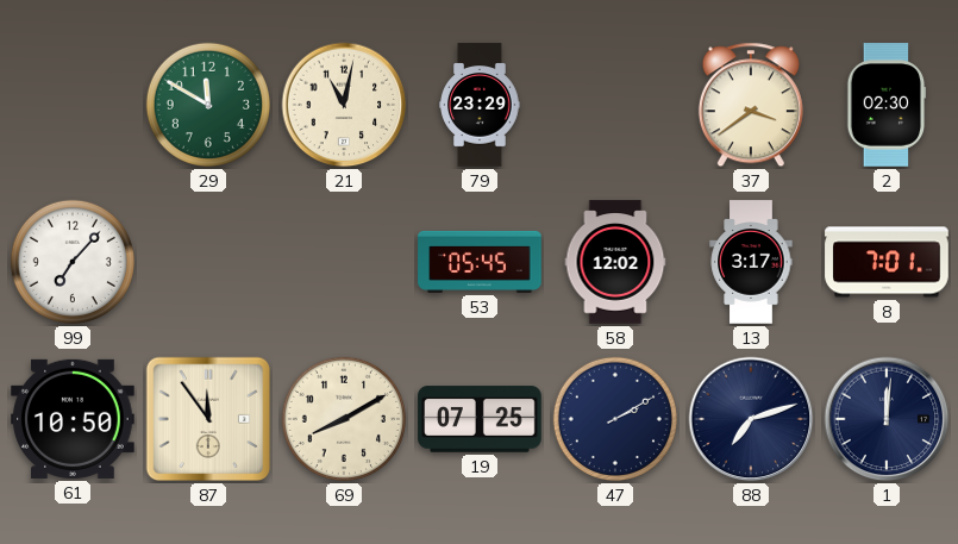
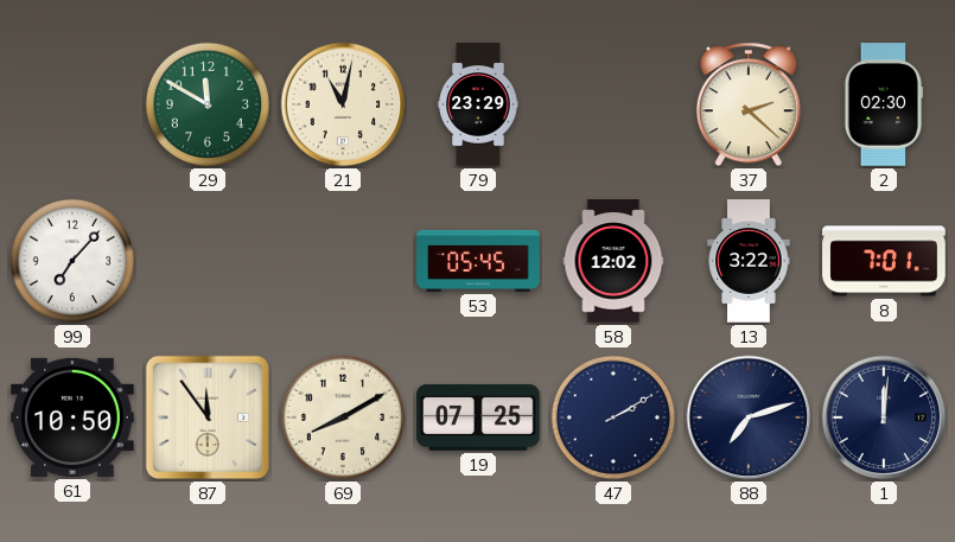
37: 3:39 -> 2:22 (749, 104)
13: 3:17 -> 3:22 (749, 261)
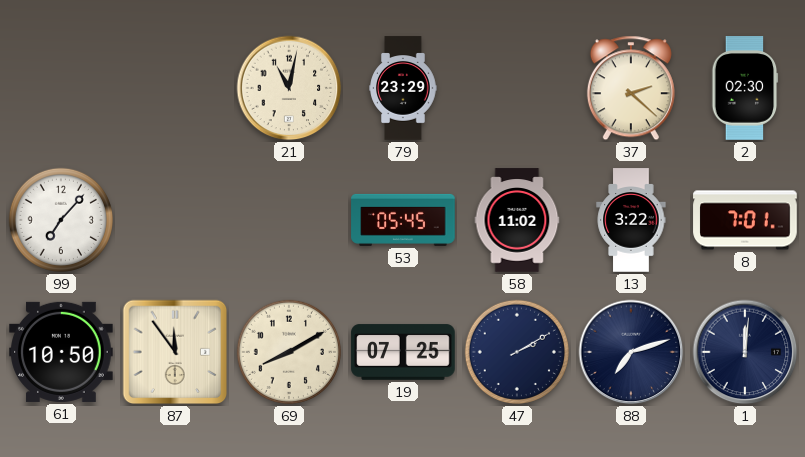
29: 11:50 -> none (208, 104)
58: 12:02 -> 11:02 (517, 220)
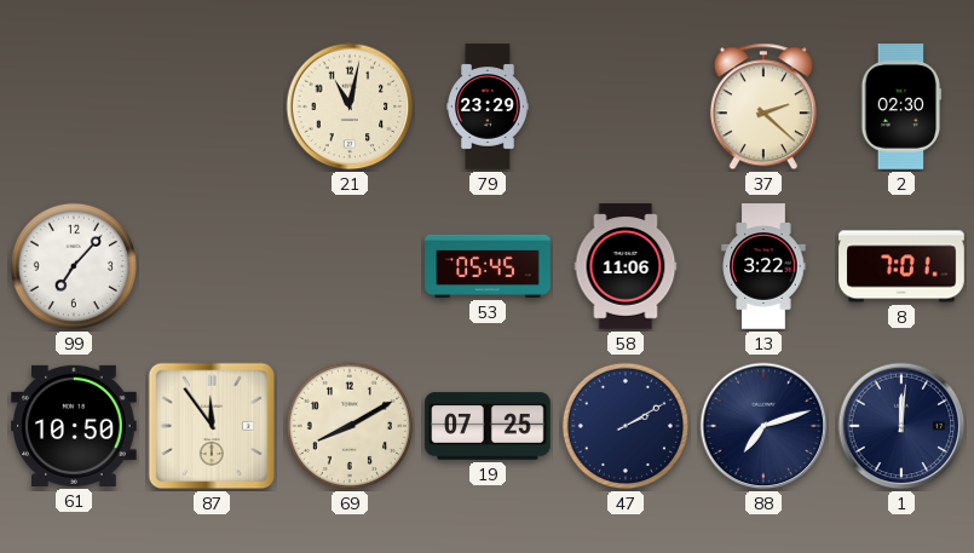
58: 11:02 -> 11:06 (626, 266)
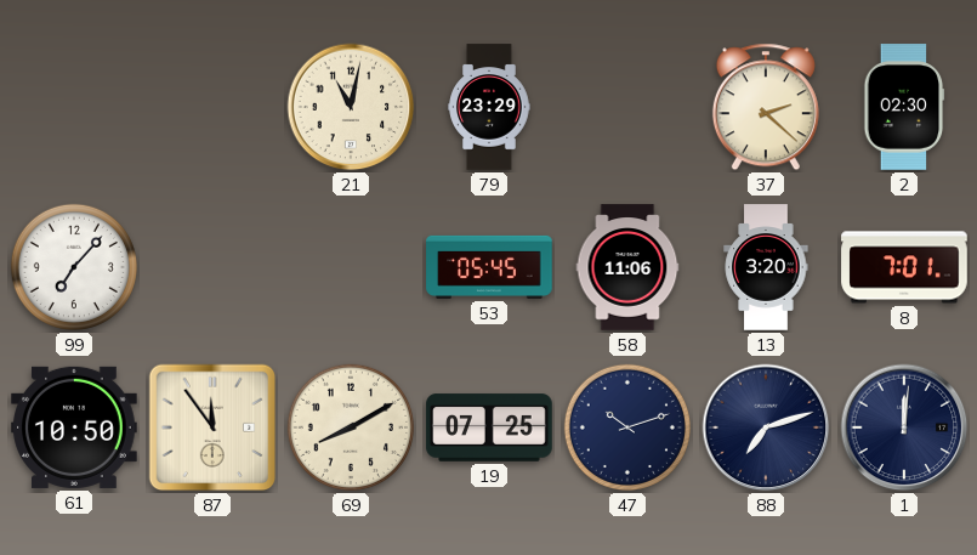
13: 3:22 -> 3:20 (766, 267)
47: 2:10 -> 10:12 (627, 427)
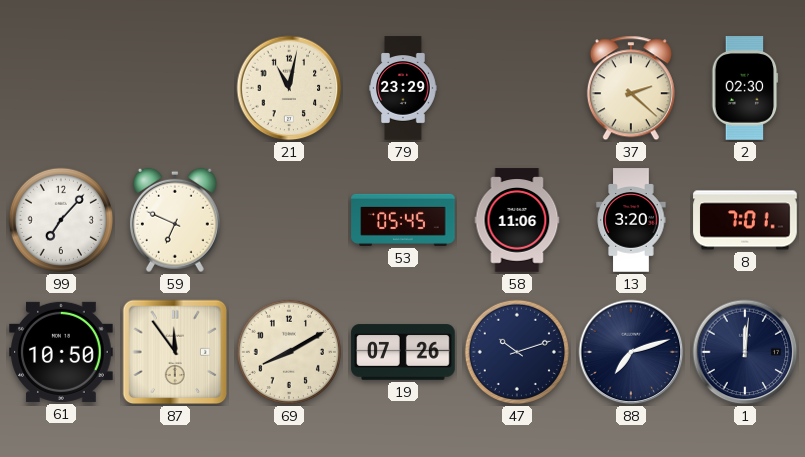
59: none -> 6:49 (175, 220)
19: 07:25 -> 07:26 (403, 352)
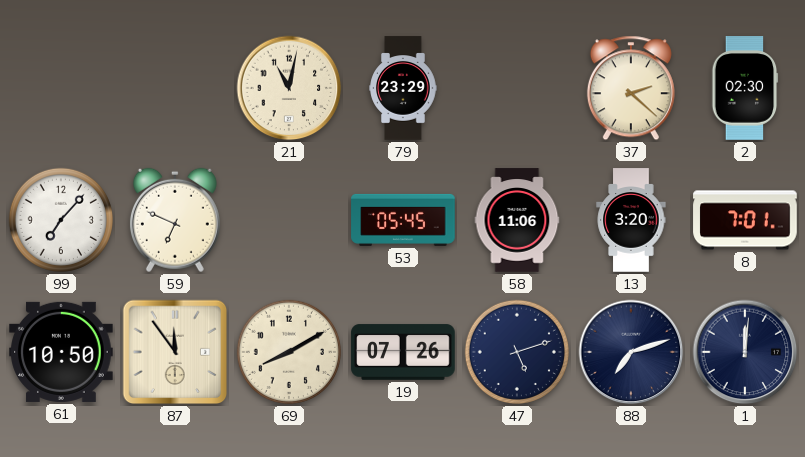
47: 10:12 -> 5:12 (517, 352)
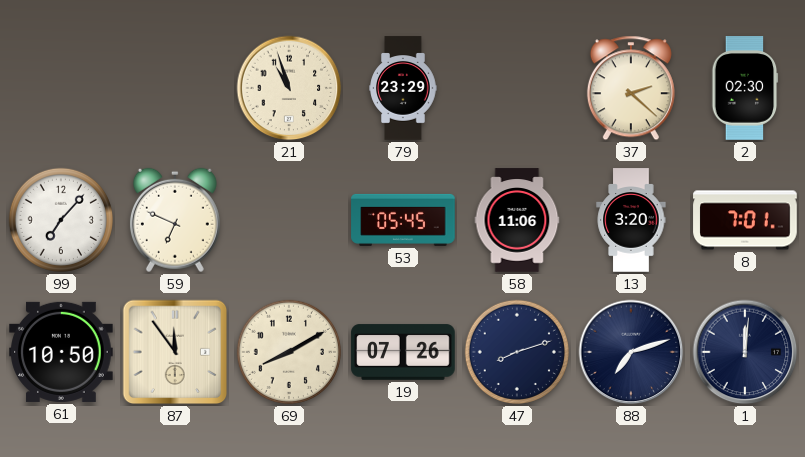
21: 11:02 -> 10:57 (289, 88)
47: 5:12 -> 8:12 (517, 352)
